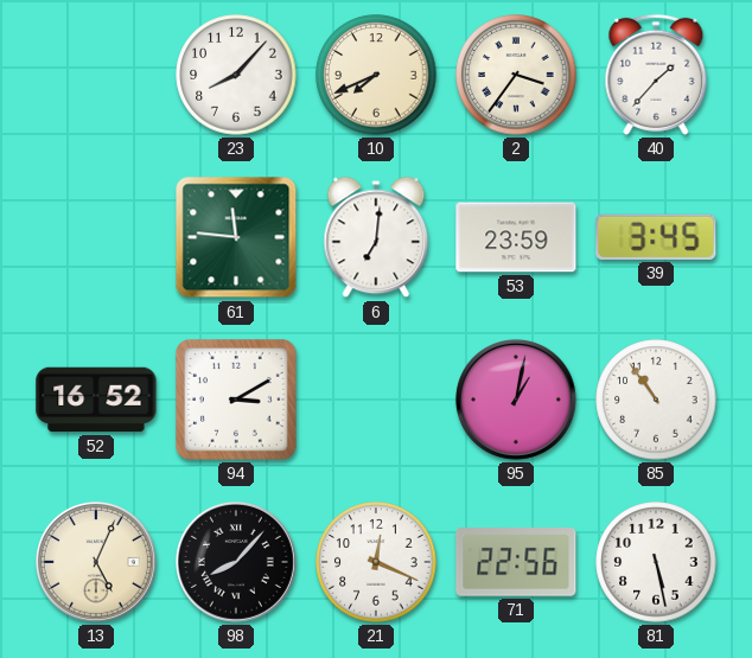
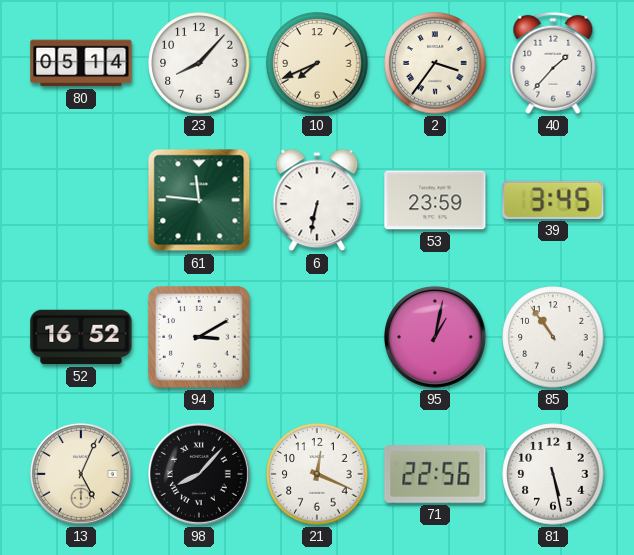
80: none -> 05:14 (81, 63)
6: 7:01 -> 6:32 (317, 200)
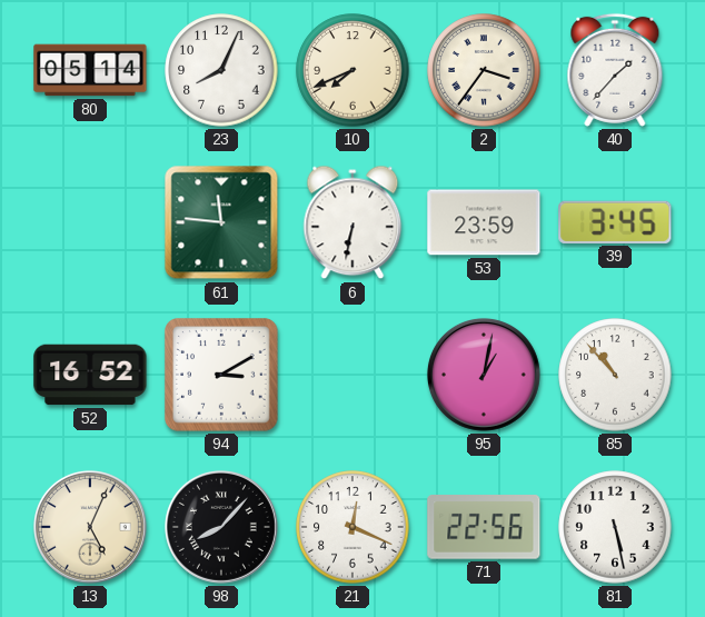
23: 8:07 -> 8:04 (221, 70)
85: 10:54 -> 10:53 (615, 375)
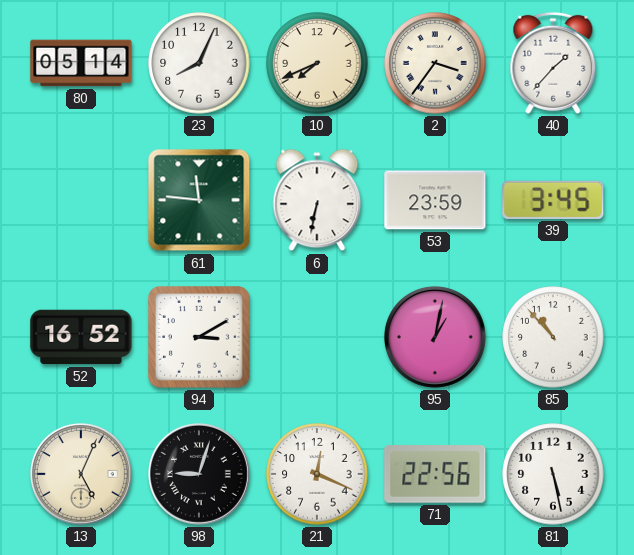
98: 8:07 -> 9:03 (199, 474)
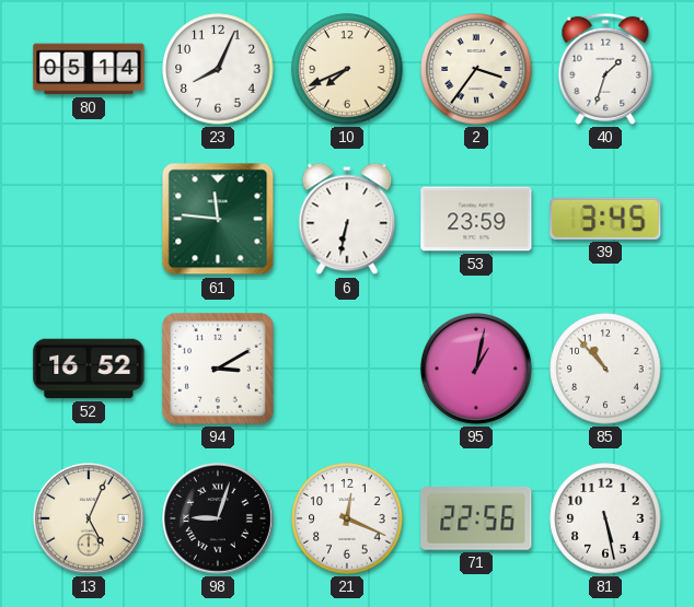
40: 1:37 -> 1:33 (605, 69)
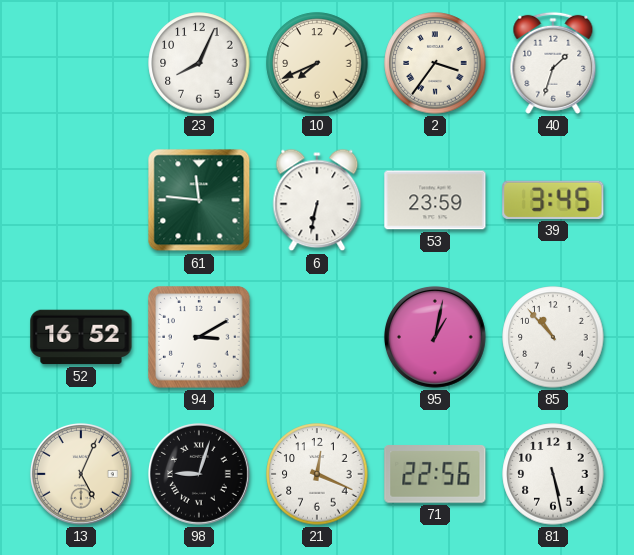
80: 05:14 -> none (89, 69)
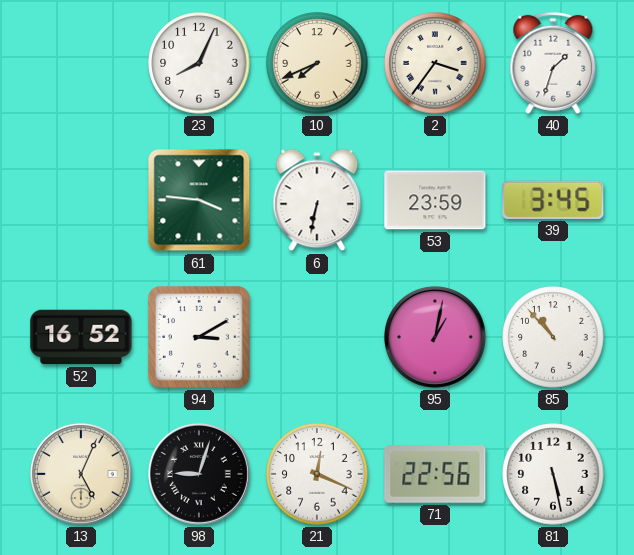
61: 11:46 -> 3:46 (199, 200)
